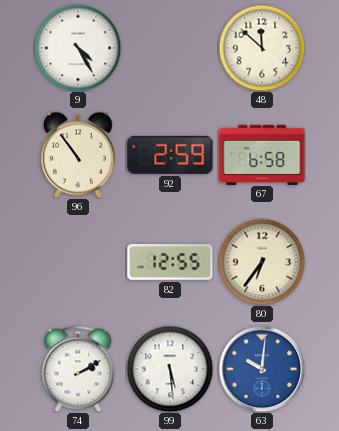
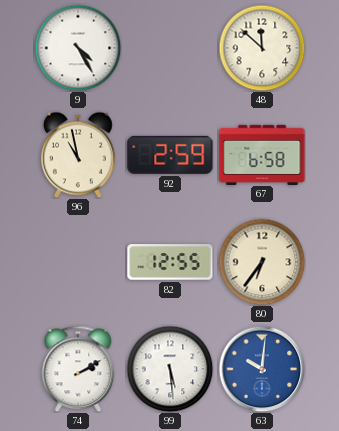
96: 10:54 -> 10:58 (79, 155)
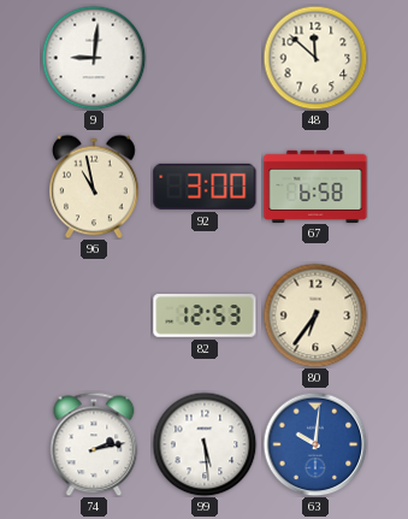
9: 4:25 -> 9:01 (94, 58)
92: 2:59 -> 3:00 (205, 187)
82: 12:55 -> 12:53 (205, 315)
74: 2:10 -> 2:13 (94, 444)
